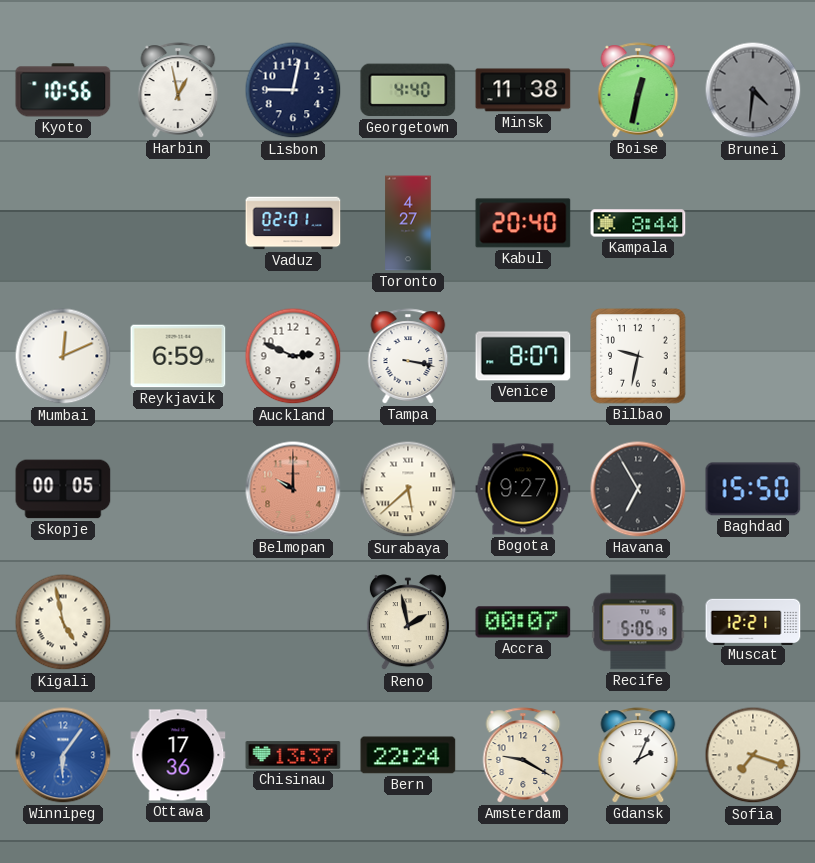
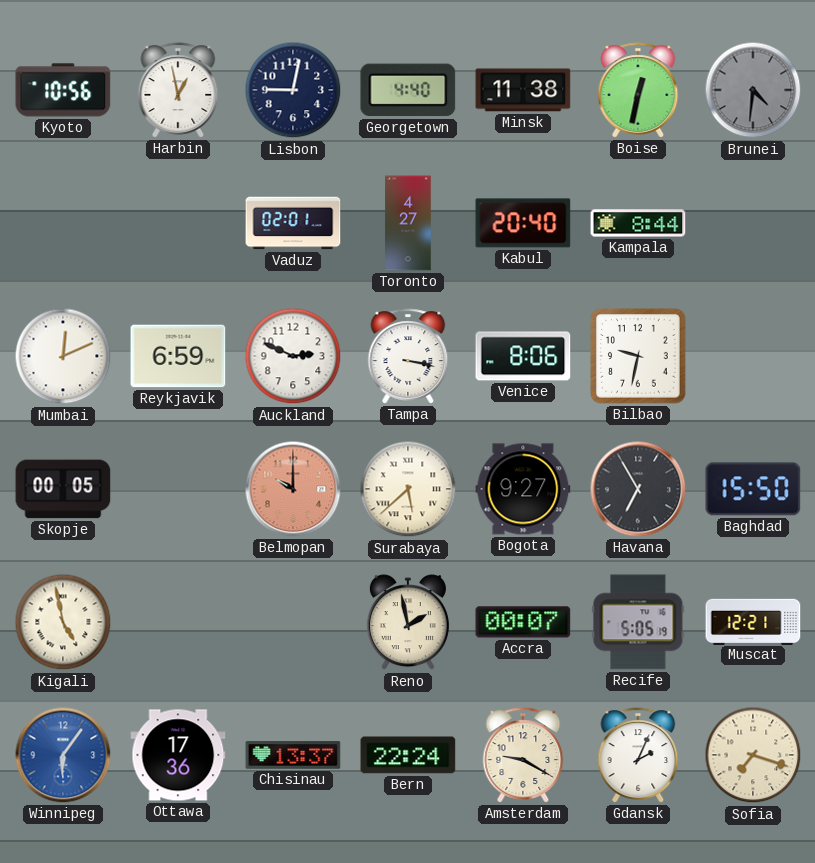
Venice: 8:07 -> 8:06 (523, 356)
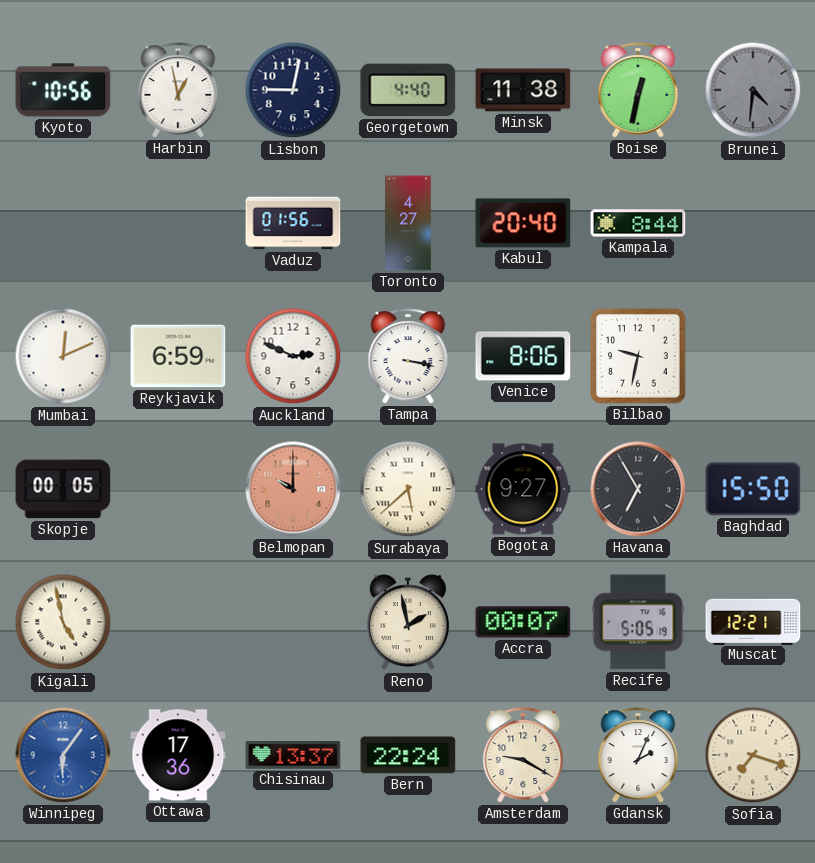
Vaduz: 02:01 -> 01:56 (293, 223)
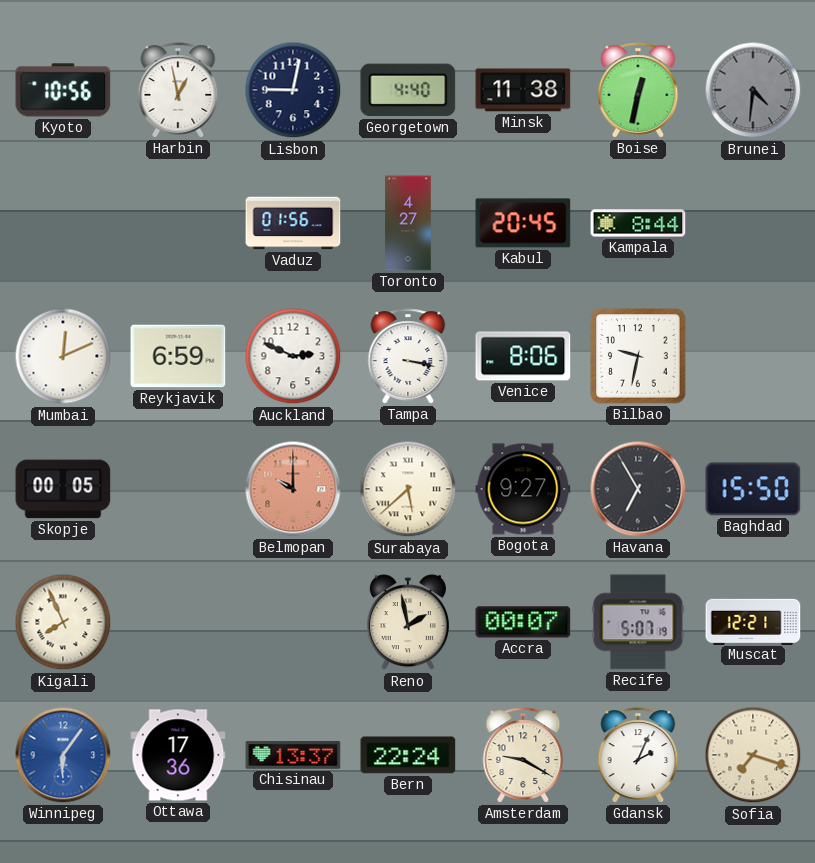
Kabul: 20:40 -> 20:45 (523, 223)
Kigali: 4:58 -> 7:56 (63, 622)
Recife: 5:05 -> 5:07 (638, 622)
